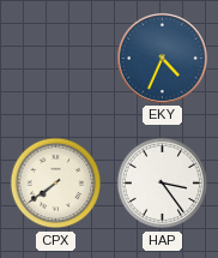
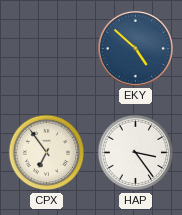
EKY: 4:34 -> 4:52 (135, 48)
CPX: 7:39 -> 6:54 (47, 153)
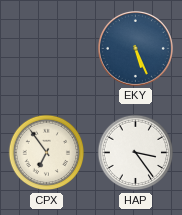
EKY: 4:52 -> 5:26 (135, 48)
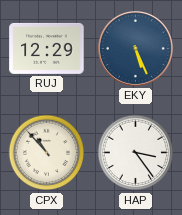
RUJ: none -> 12:29 (47, 48)
CPX: 6:54 -> 10:53 (47, 153)
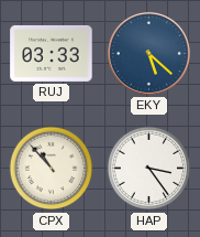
RUJ: 12:29 -> 03:33 (52, 53)
EKY: 5:26 -> 5:22 (148, 53)
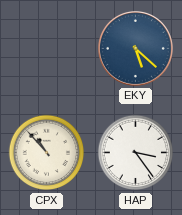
RUJ: 03:33 -> none (52, 53)
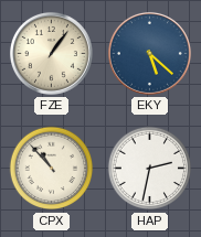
FZE: none -> 1:06 (51, 53)
HAP: 3:24 -> 2:32 (150, 169)
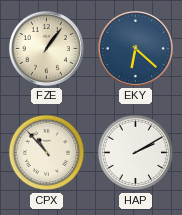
EKY: 5:22 -> 6:22 (135, 48)
HAP: 2:32 -> 2:10 (136, 153)
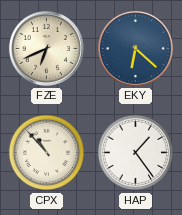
FZE: 1:06 -> 6:41 (46, 48)
HAP: 2:10 -> 1:24 (136, 153)
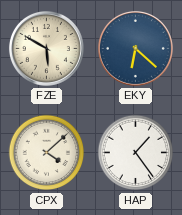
FZE: 6:41 -> 5:50 (46, 48)
CPX: 10:53 -> 4:08 (47, 153)
